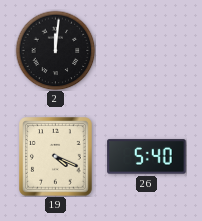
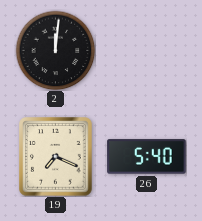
19: 4:19 -> 7:19 (56, 157)
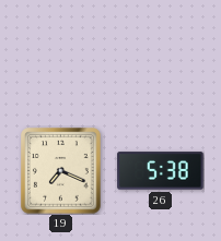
2: 12:01 -> none (55, 50)
26: 5:40 -> 5:38 (161, 171)
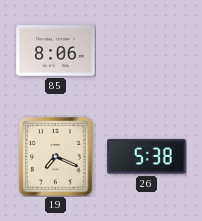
85: none -> 8:06 (56, 51)
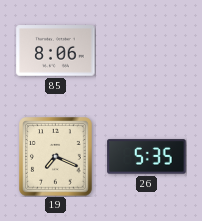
26: 5:38 -> 5:35 (147, 157)
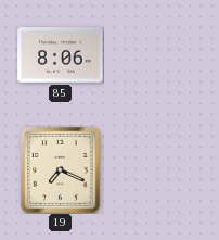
26: 5:35 -> none (147, 157)
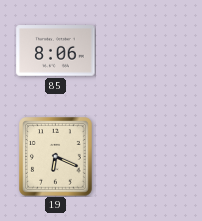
19: 7:19 -> 6:19 (56, 157)
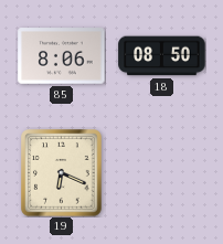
18: none -> 08:50 (162, 56)
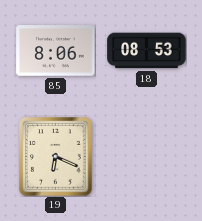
18: 08:50 -> 08:53 (147, 51)
